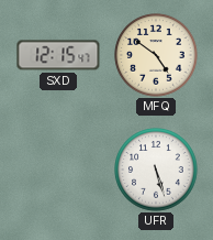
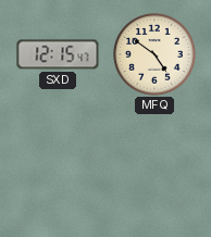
UFR: 5:27 -> none (156, 170)
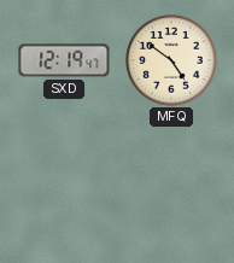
SXD: 12:15 -> 12:19 (64, 60)
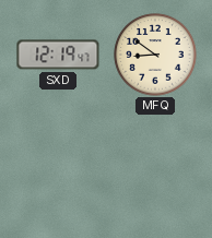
MFQ: 4:51 -> 8:51 (155, 55)
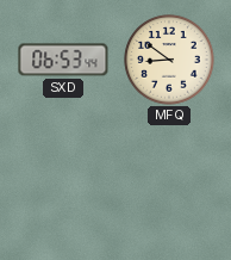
SXD: 12:19 -> 06:53 (63, 60)
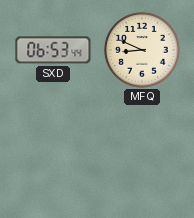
MFQ: 8:51 -> 8:49 (142, 50)
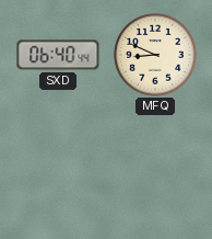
SXD: 06:53 -> 06:40 (58, 55)
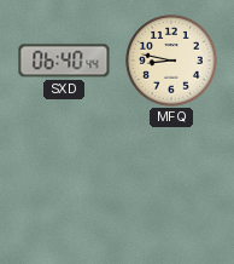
MFQ: 8:49 -> 8:47 (171, 61)
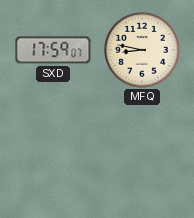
SXD: 06:40 -> 17:59 (53, 50)
